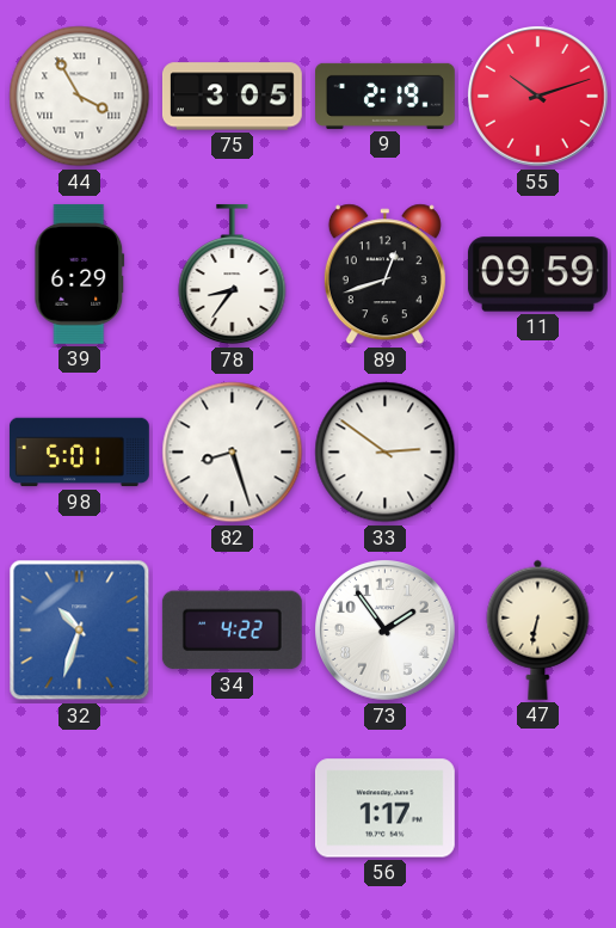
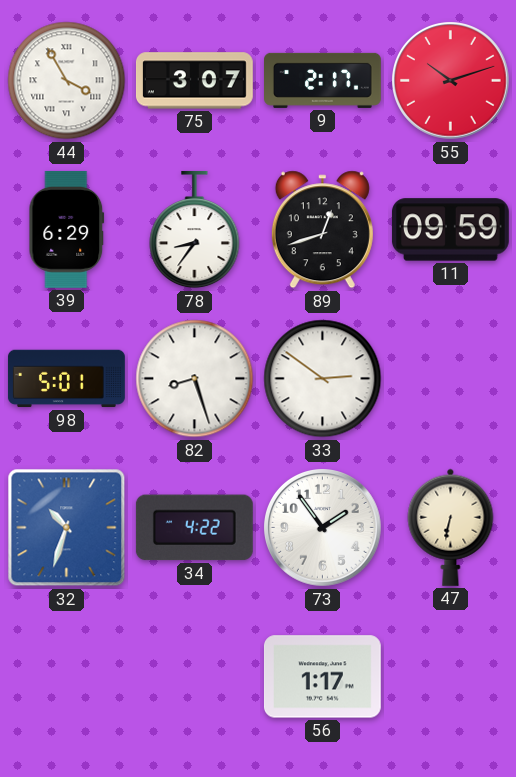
75: 3:05 -> 3:07 (194, 81)
9: 2:19 -> 2:17 (323, 80)
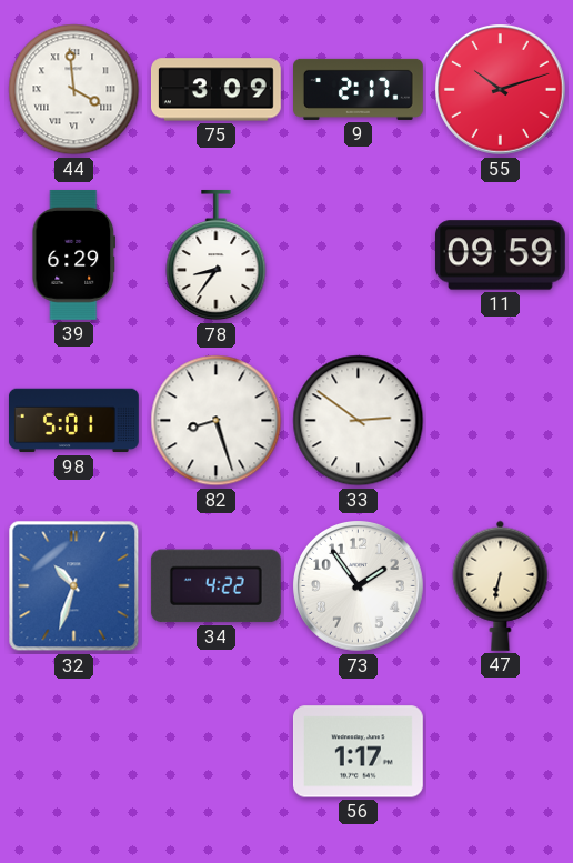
44: 3:55 -> 3:59 (74, 90)
75: 3:07 -> 3:09 (215, 90)
89: 12:42 -> none (322, 230)
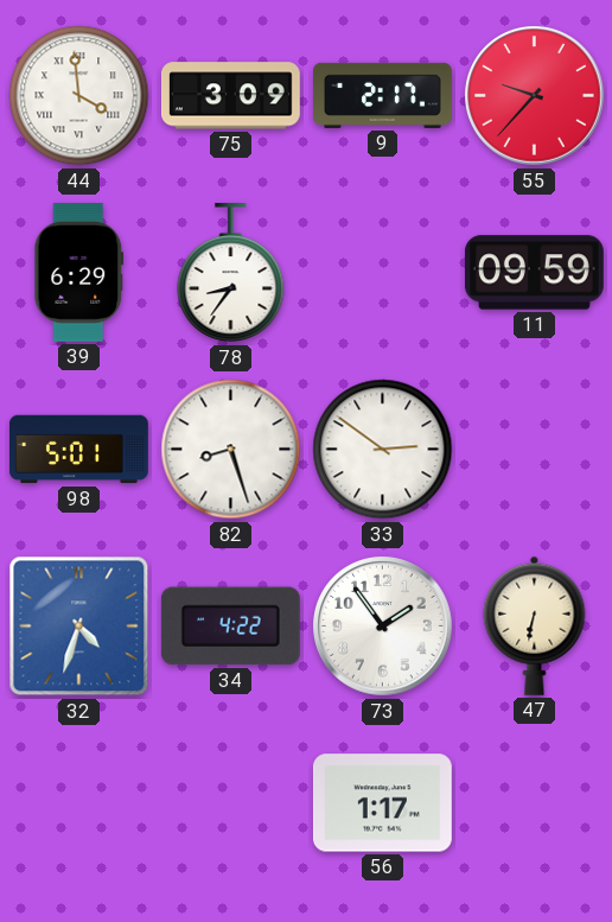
55: 10:12 -> 9:37 (535, 96)
32: 10:33 -> 4:33 (79, 627)
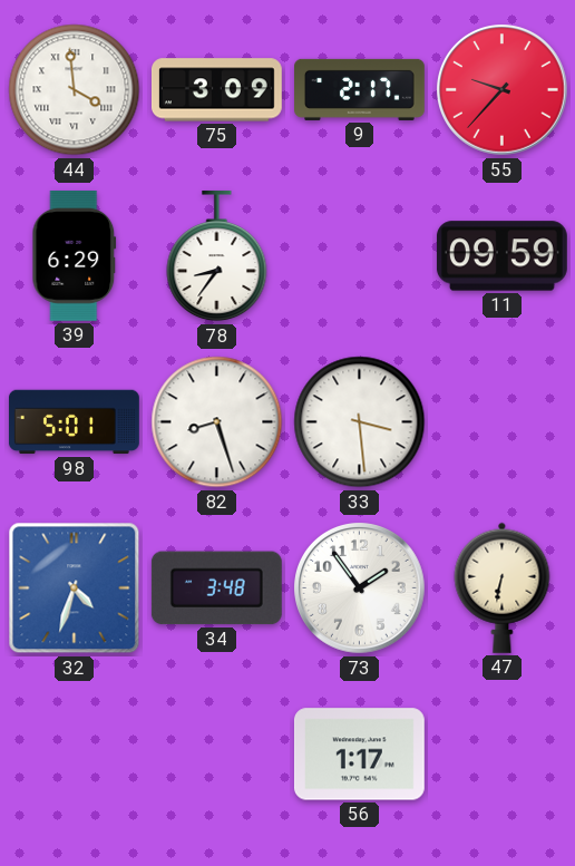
33: 2:51 -> 3:29 (360, 422)
34: 4:22 -> 3:48 (216, 588)
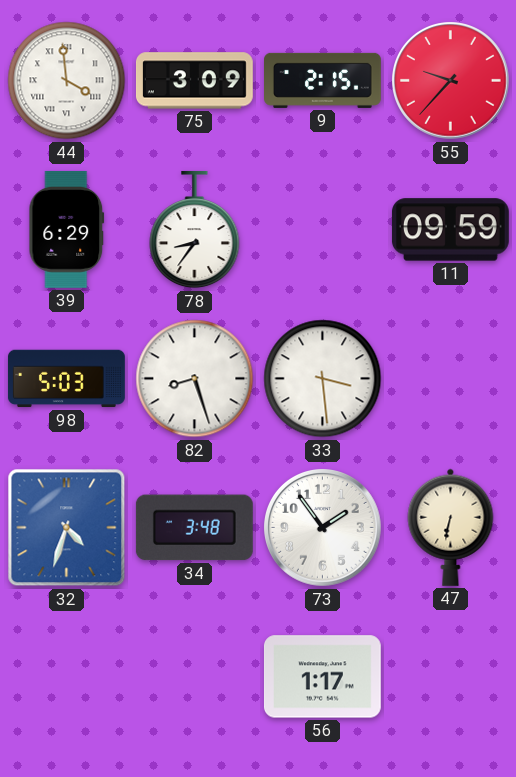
9: 2:17 -> 2:15 (323, 80)
98: 5:01 -> 5:03 (66, 379)
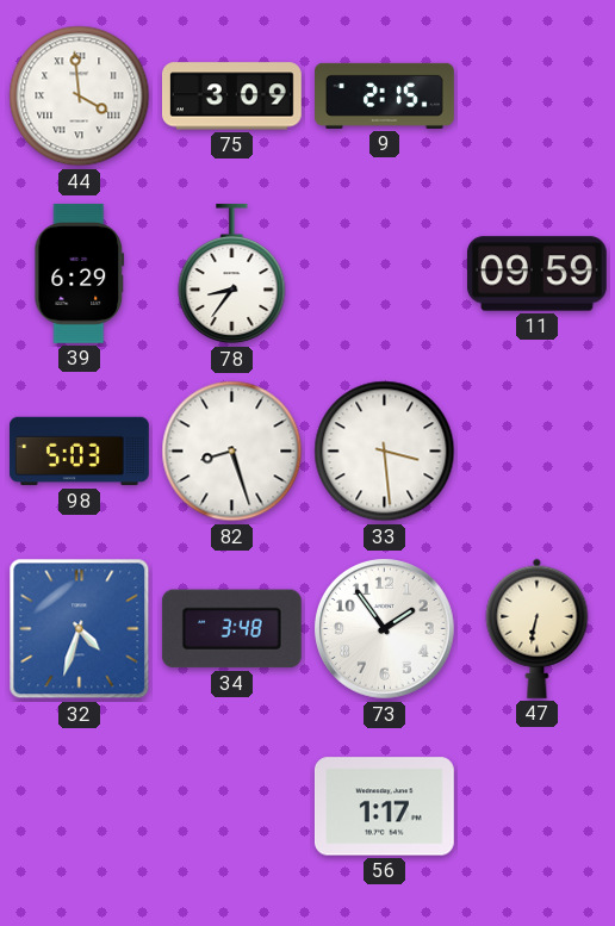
55: 9:37 -> none (451, 81)
